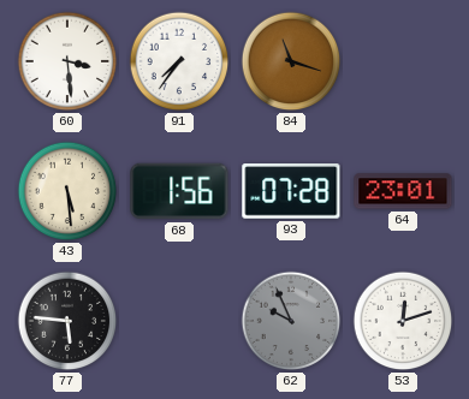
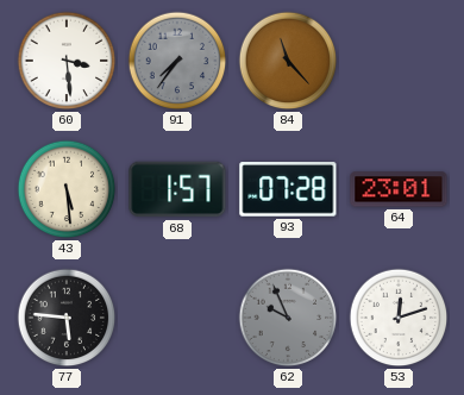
91 dial: white -> grey (177, 61)
84: 11:18 -> 11:23 (288, 61)
68: 1:56 -> 1:57 (177, 189)
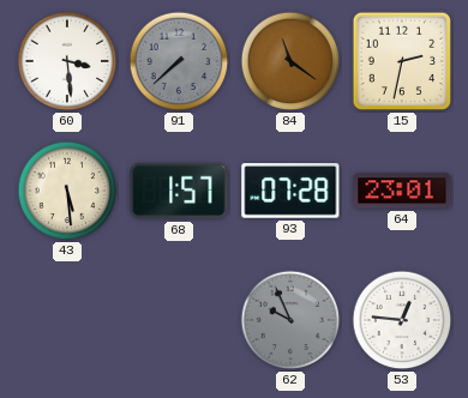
91: 7:36 -> 7:38 (179, 61)
84: 11:23 -> 11:21 (290, 61)
15: none -> 2:32 (402, 61)
77: 5:46 -> none (67, 318)
53: 12:12 -> 12:46 (402, 320)
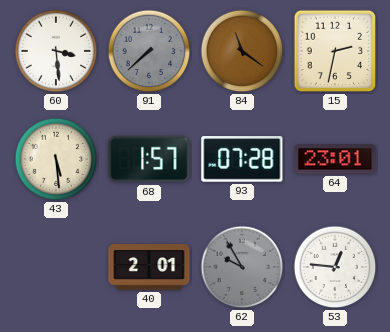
40: none -> 2:01 (149, 267)
62: 9:56 -> 9:55 (242, 267)
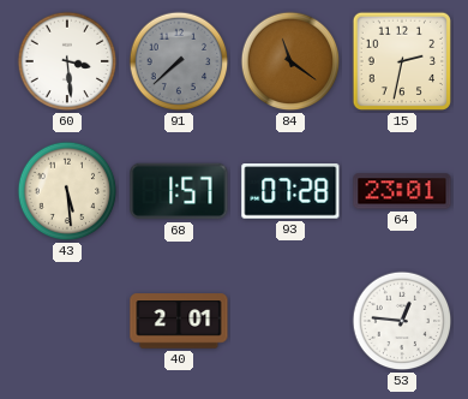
62: 9:55 -> none (242, 267)
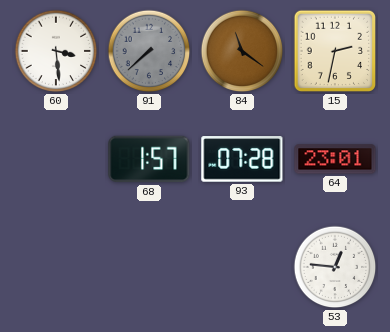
43: 5:29 -> none (67, 191)
40: 2:01 -> none (179, 321)
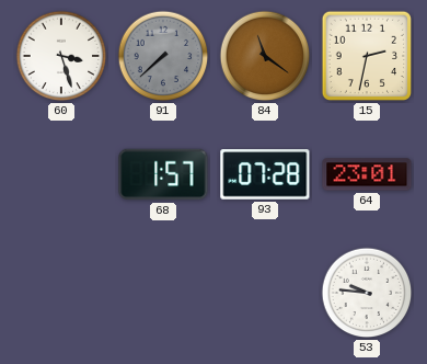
60: 3:29 -> 3:27 (61, 56)
53: 12:46 -> 9:46 (367, 293)
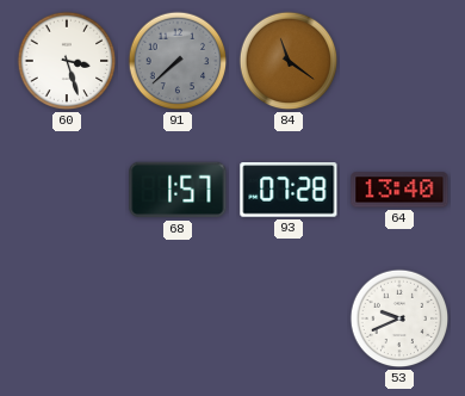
15: 2:32 -> none (367, 56)
64: 23:01 -> 13:40 (399, 190)
53: 9:46 -> 9:41 (399, 318)
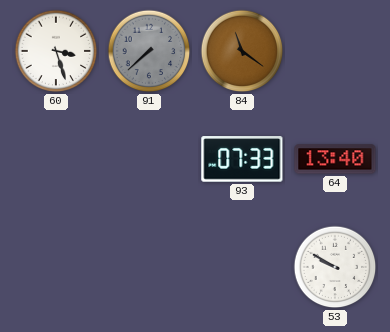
68: 1:57 -> none (178, 190)
93: 07:28 -> 07:33 (242, 159)
53: 9:41 -> 9:50 (335, 267)
